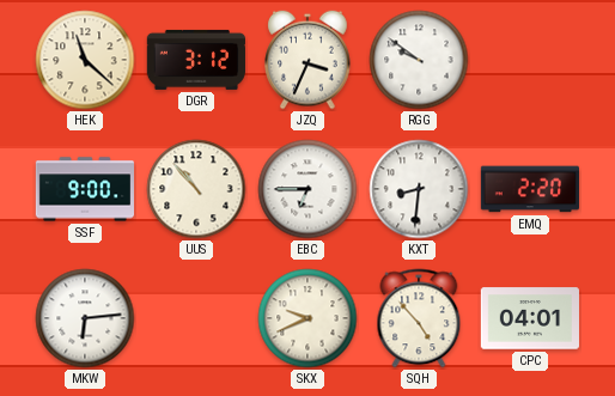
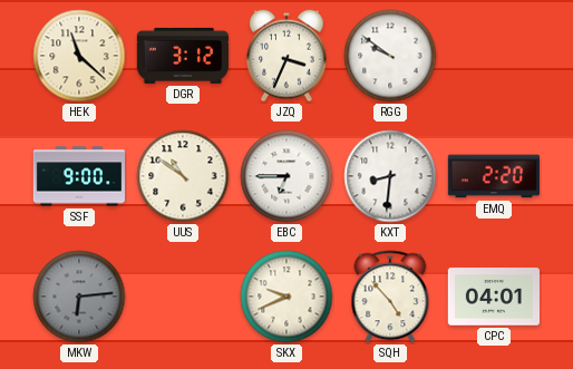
UUS: 10:53 -> 10:51 (183, 176)
MKW dial: white -> grey (79, 297)
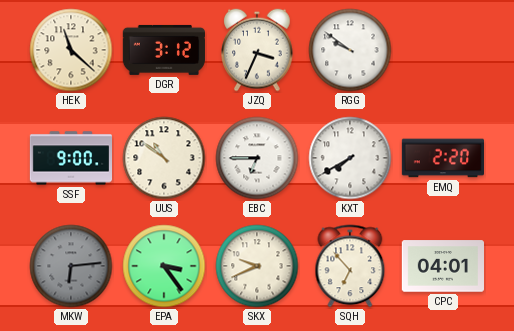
KXT: 8:31 -> 7:40 (350, 158)
EPA: none -> 3:24 (164, 266)
SQH: 4:53 -> 6:53 (350, 266)
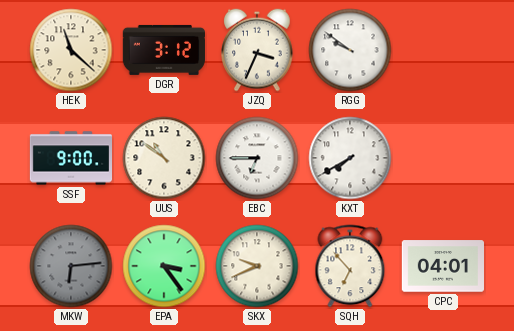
EMQ: 2:20 -> none (442, 158)
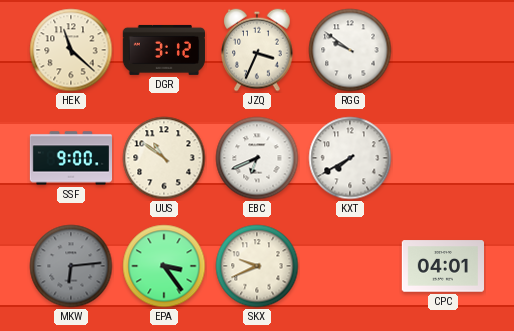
EBC: 6:45 -> 6:41 (257, 158)
SQH: 6:53 -> none (350, 266)
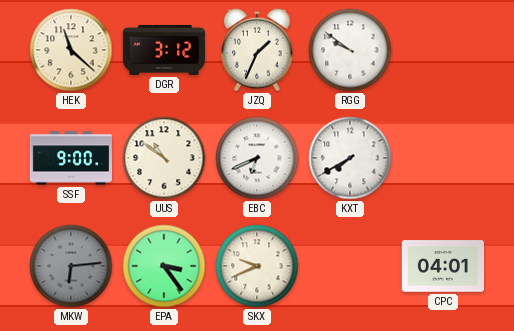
JZQ: 3:34 -> 1:34 (257, 50)
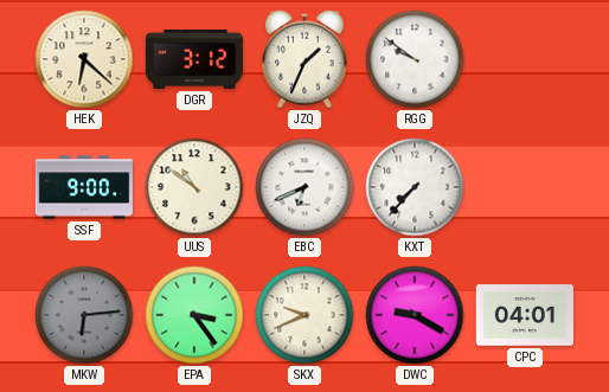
HEK: 11:22 -> 6:22 (84, 59)
KXT: 7:40 -> 7:37 (415, 187)
DWC: none -> 9:20 (415, 315)
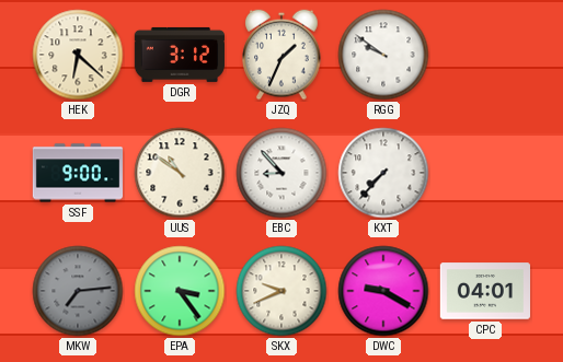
EBC: 6:41 -> 8:53 (281, 173)
MKW: 6:14 -> 7:14 (78, 291)
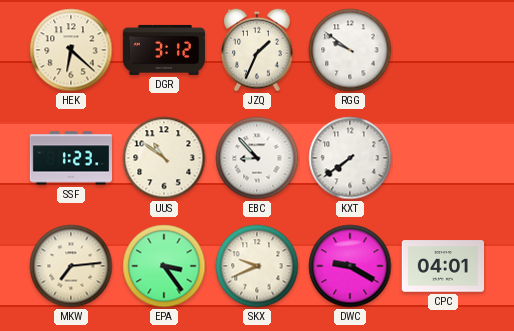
SSF: 9:00 -> 1:23 (70, 158)
KXT: 7:37 -> 7:39 (350, 158)
MKW dial: grey -> cream (71, 266)
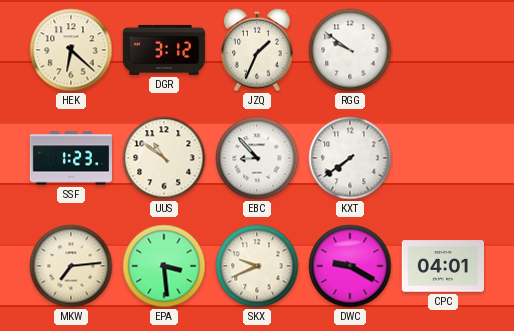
EPA: 3:24 -> 3:29 (164, 266)
